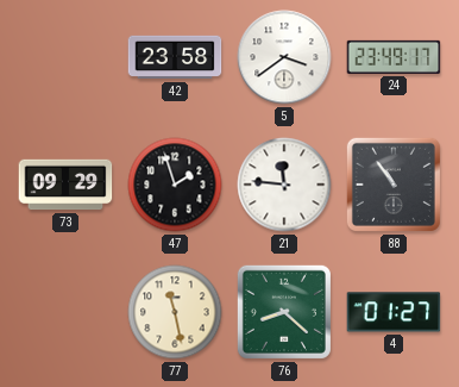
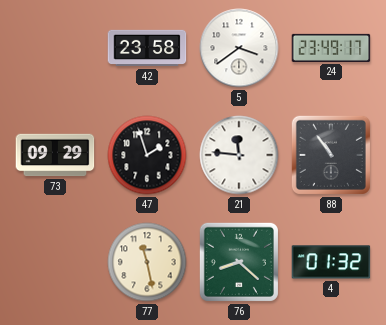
4: 01:27 -> 01:32 (331, 262)
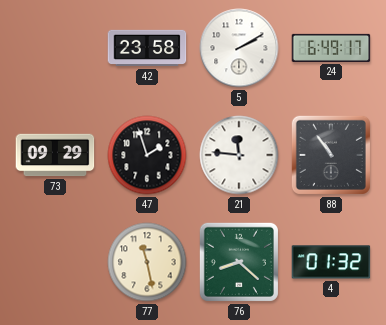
5: 3:39 -> 2:10 (239, 48)
24: 23:49 -> 6:49 (331, 48)
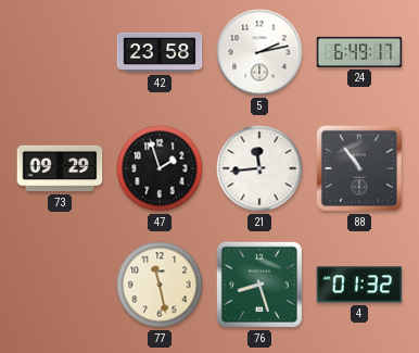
5: 2:10 -> 2:13 (259, 52)
21: 11:46 -> 11:44 (259, 168)
76: 8:22 -> 8:27 (259, 285)
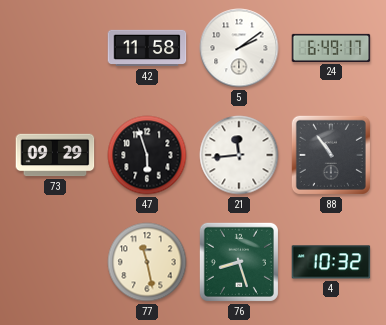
42: 23:58 -> 11:58 (147, 48)
5: 2:13 -> 2:09 (239, 48)
47: 1:57 -> 5:57 (147, 155)
4: 01:32 -> 10:32 (331, 262)
